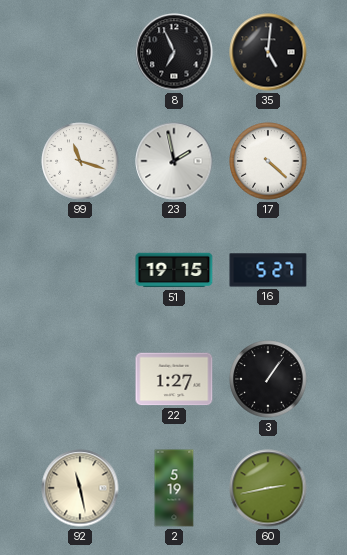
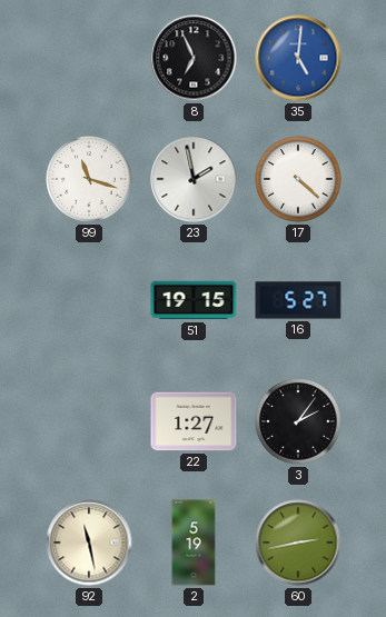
35 dial: black -> blue (298, 58)
3: 1:06 -> 2:06 (298, 421)
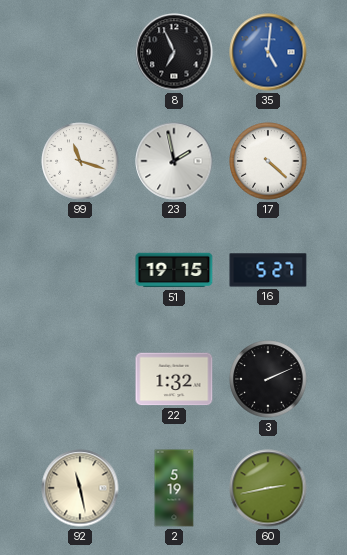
22: 1:27 -> 1:32 (174, 379)
3: 2:06 -> 2:11 (268, 379)
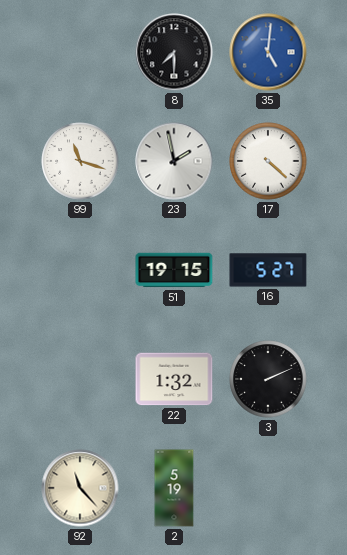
8: 6:56 -> 7:30 (174, 52)
92: 11:28 -> 11:23 (80, 488)
60: 2:43 -> none (268, 488)
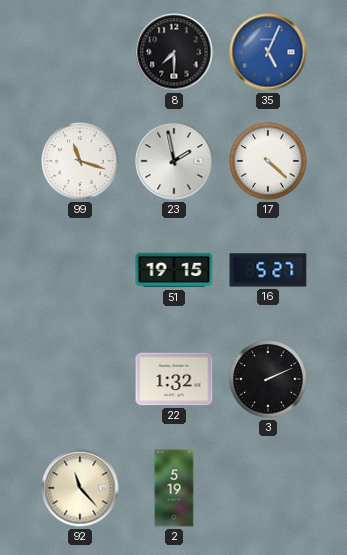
35: 5:01 -> 5:04 (268, 52)
